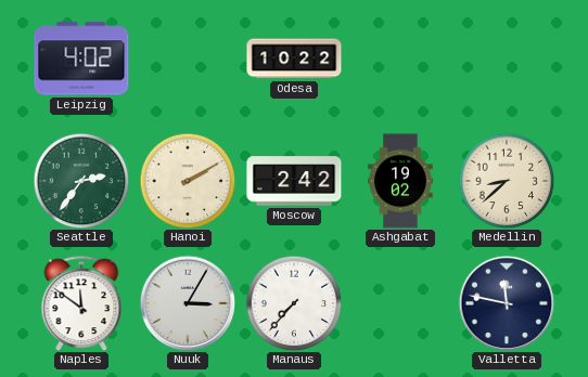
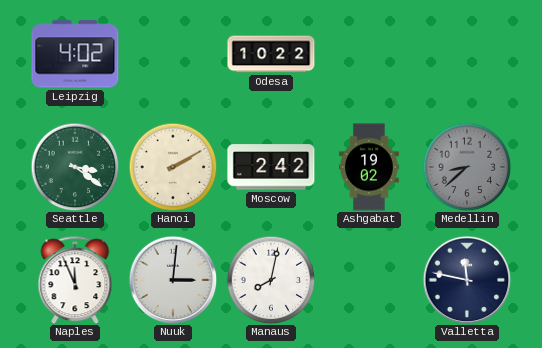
Seattle: 2:36 -> 3:21 (75, 167)
Medellin dial: cream -> grey (467, 167)
Naples: 11:51 -> 11:56 (75, 280)
Nuuk: 3:05 -> 3:01 (173, 280)
Manaus: 7:37 -> 8:02 (271, 280)
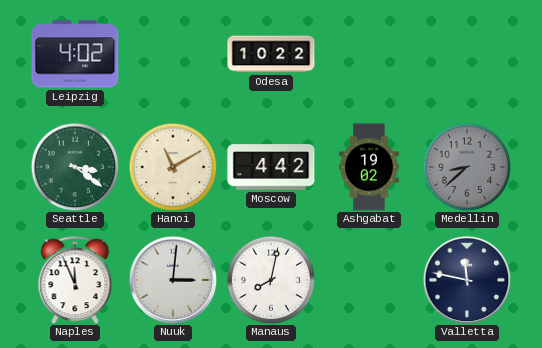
Hanoi: 2:10 -> 11:10 (173, 167)
Moscow: 2:42 -> 4:42 (271, 167)
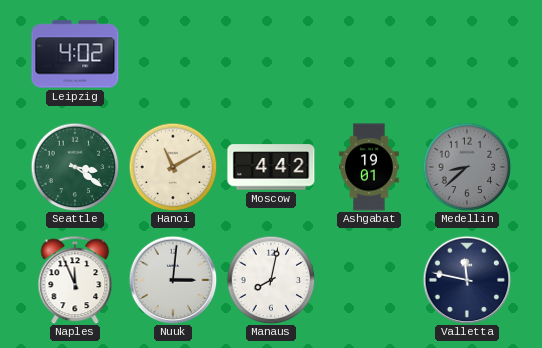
Odesa: 10:22 -> none (271, 54)
Ashgabat: 19:02 -> 19:01 (369, 167)
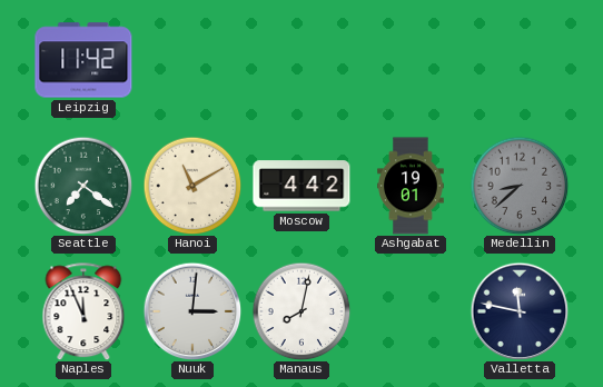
Leipzig: 4:02 -> 11:42 (83, 60)
Seattle: 3:21 -> 7:21 (83, 186)
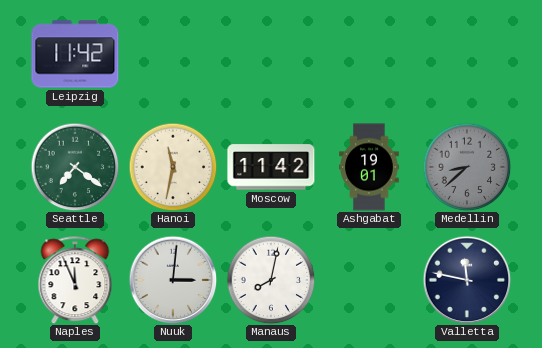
Hanoi: 11:10 -> 11:32 (173, 167)
Moscow: 4:42 -> 11:42 (271, 167)
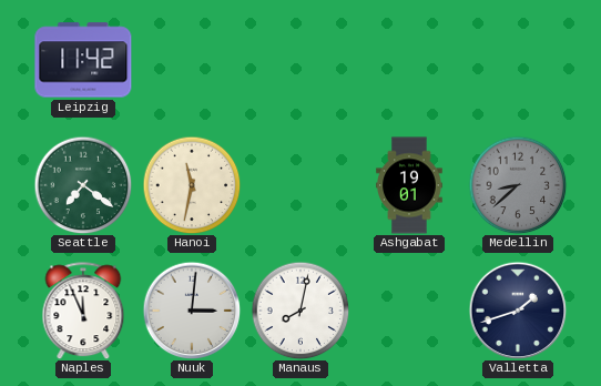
Moscow: 11:42 -> none (271, 167)
Valletta: 11:47 -> 1:42 (518, 311)
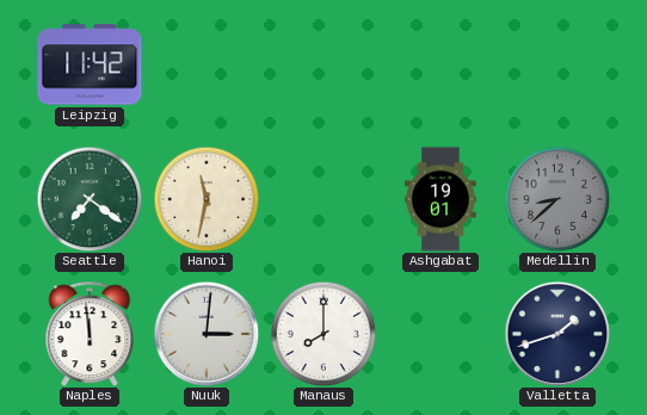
Naples: 11:56 -> 11:59 (90, 334)
Manaus: 8:02 -> 8:00 (323, 334)
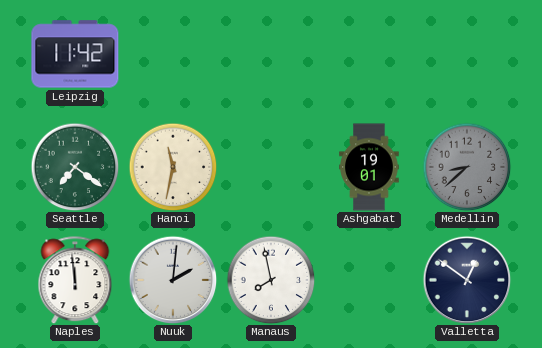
Nuuk: 3:01 -> 2:01 (173, 280)
Manaus: 8:00 -> 7:58 (271, 280)
Valletta: 1:42 -> 12:51 (467, 280)
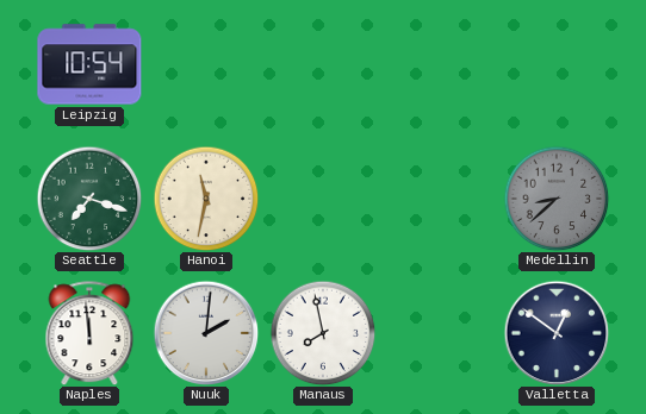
Leipzig: 11:42 -> 10:54 (89, 64)
Seattle: 7:21 -> 7:18 (89, 199)
Ashgabat: 19:01 -> none (369, 167)
